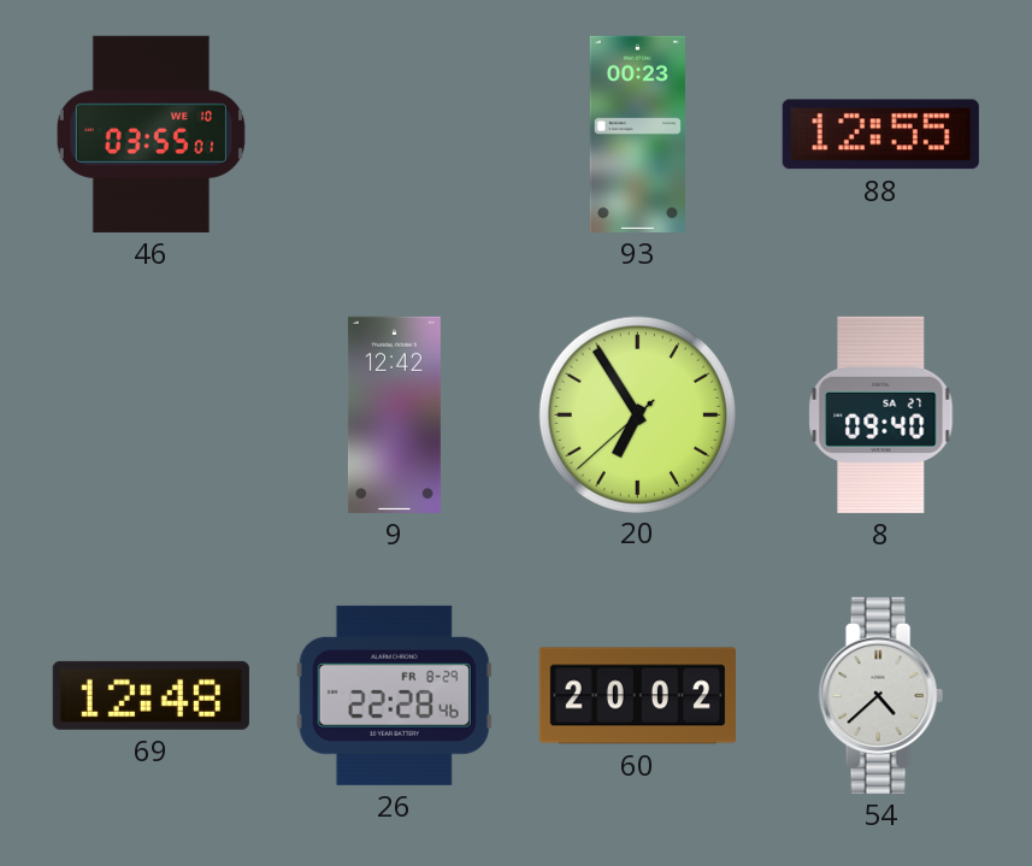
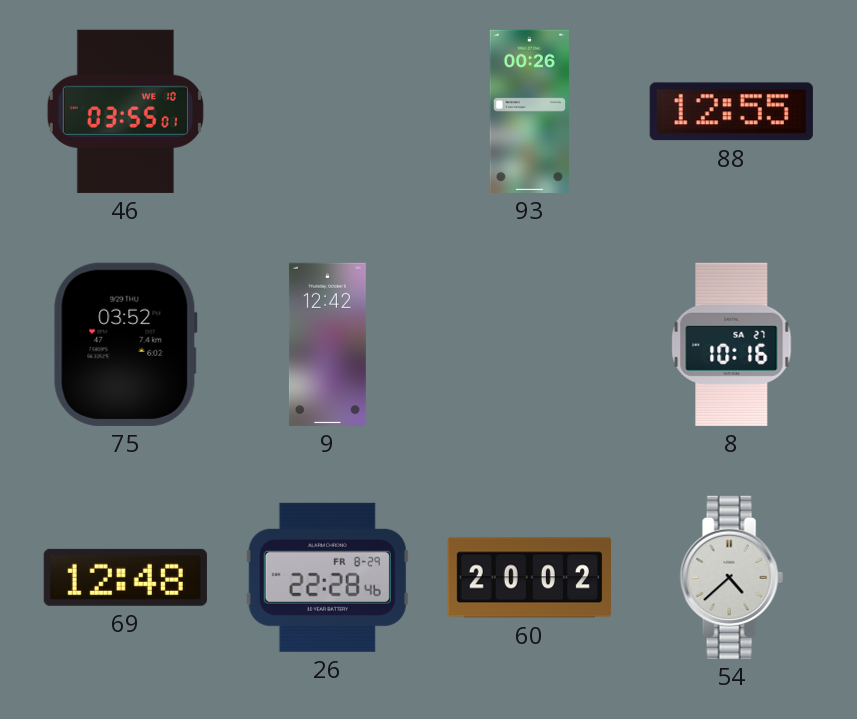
93: 00:23 -> 00:26 (529, 111)
75: none -> 03:52 (126, 344)
20: 6:54 -> none (637, 414)
8: 09:40 -> 10:16 (732, 344)
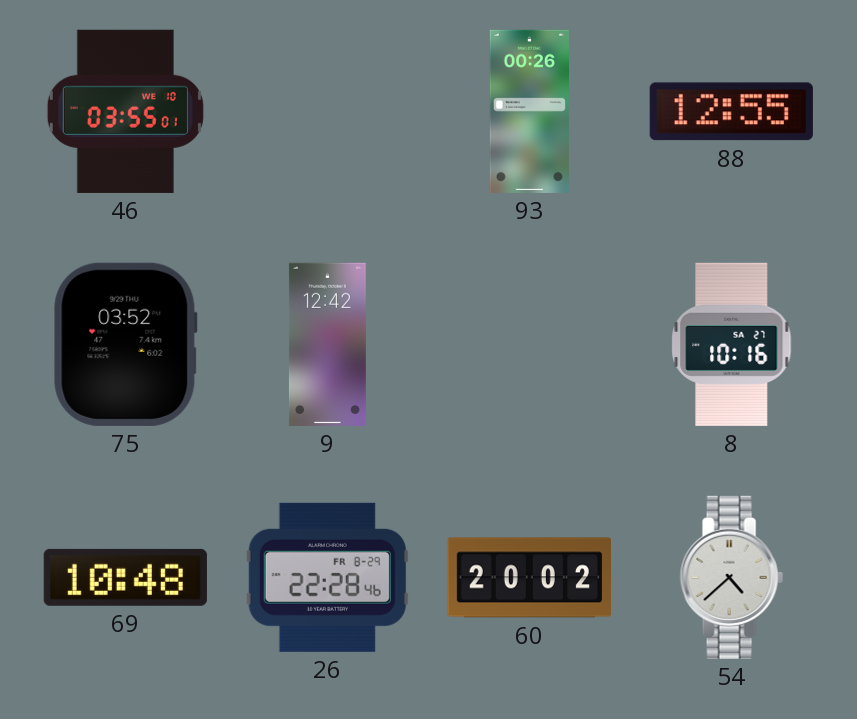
69: 12:48 -> 10:48 (125, 577)
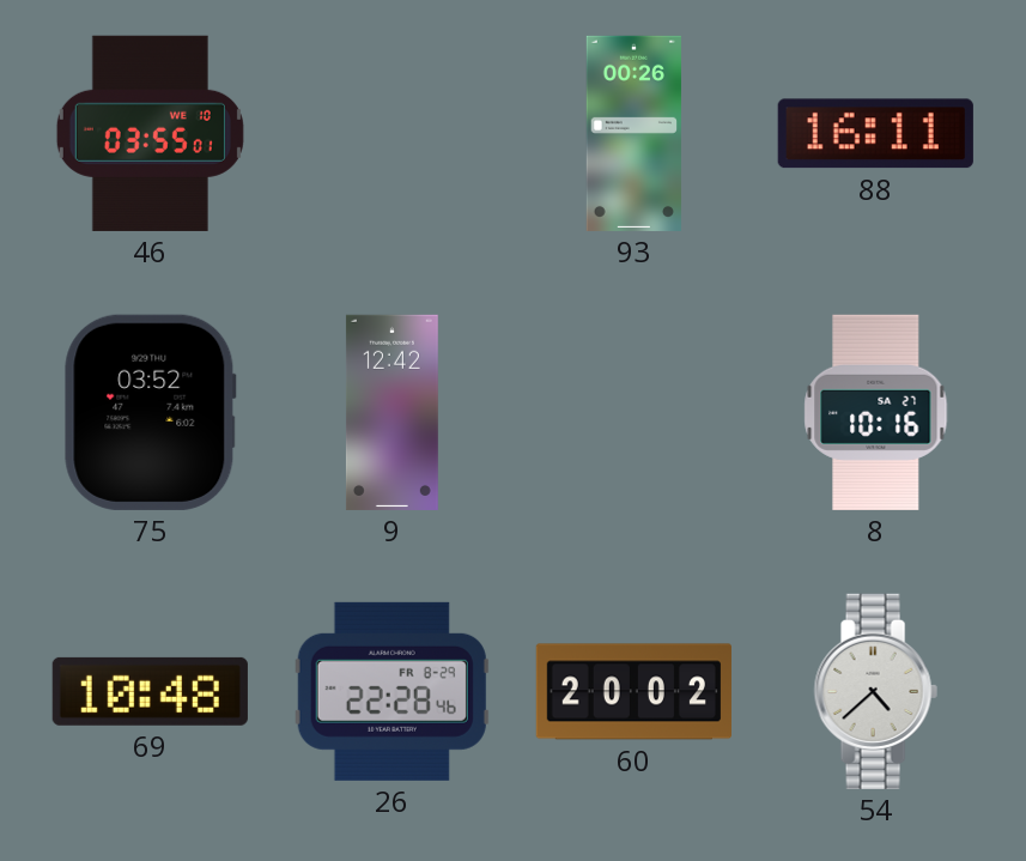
88: 12:55 -> 16:11 (875, 134)
